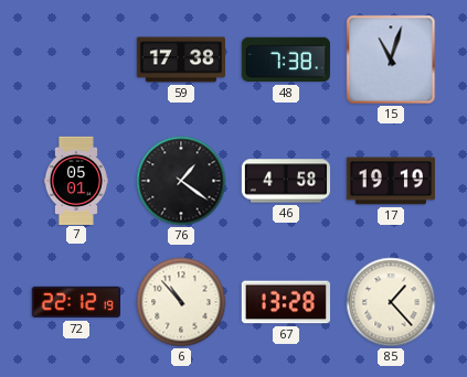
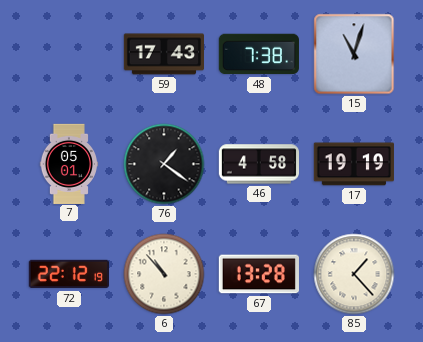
59: 17:38 -> 17:43 (163, 54)
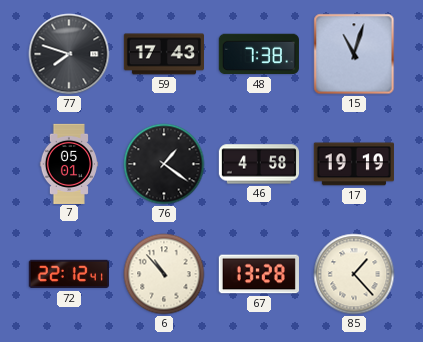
77: none -> 7:48 (69, 54)
72: 22:12:19 -> 22:12:41 (68, 274)
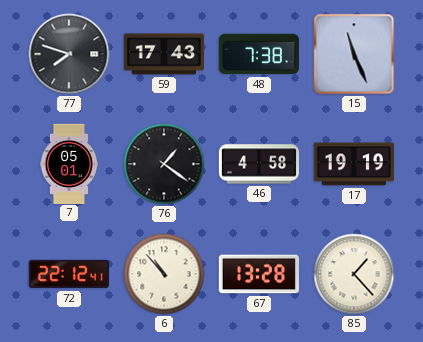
15: 11:03 -> 11:26 (354, 54)
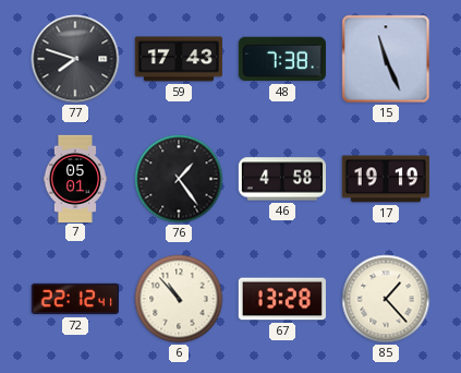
76: 1:21 -> 1:24 (179, 179)
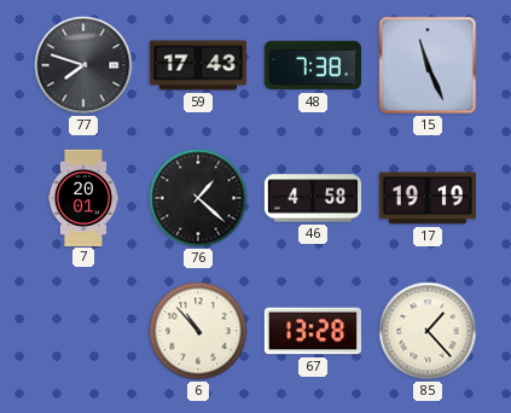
7: 05:01 -> 20:01 (83, 197)
76: 1:24 -> 1:22 (198, 198)
72: 22:12 -> none (74, 299)
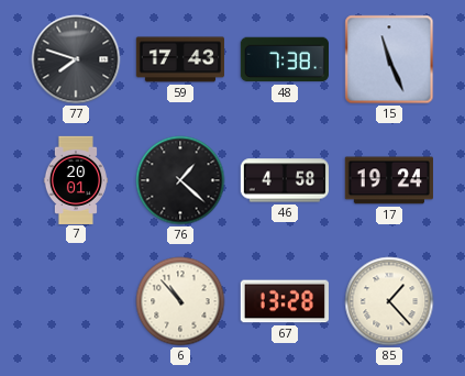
17: 19:19 -> 19:24 (389, 180)
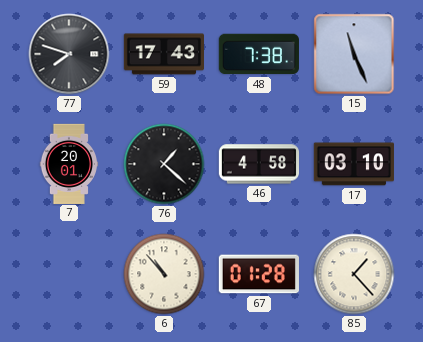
17: 19:24 -> 03:10 (354, 164)
67: 13:28 -> 01:28 (258, 274)
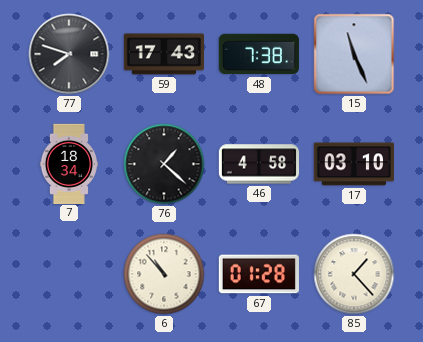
7: 20:01 -> 18:34 (69, 163)
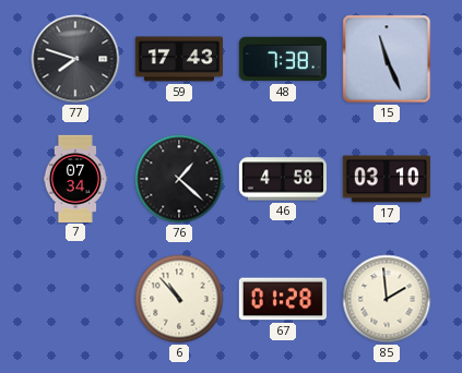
7: 18:34 -> 07:34 (75, 178)
85: 1:23 -> 1:59 (387, 299)
